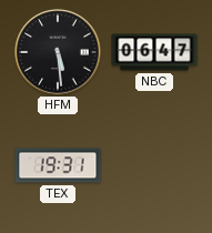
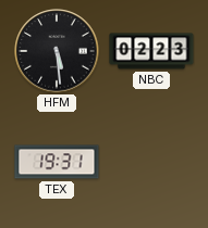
NBC: 06:47 -> 02:23 (151, 51)
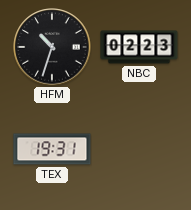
HFM: 5:29 -> 10:33 (52, 47)
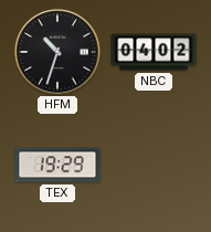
NBC: 02:23 -> 04:02 (154, 52)
TEX: 19:31 -> 19:29 (57, 165)
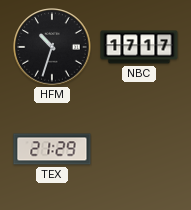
NBC: 04:02 -> 17:17 (139, 47)
TEX: 19:29 -> 21:29 (52, 149)
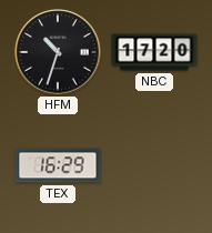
NBC: 17:17 -> 17:20 (154, 52)
TEX: 21:29 -> 16:29 (58, 165)
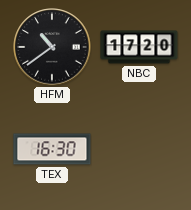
HFM: 10:33 -> 10:39 (52, 47)
TEX: 16:29 -> 16:30 (52, 149)
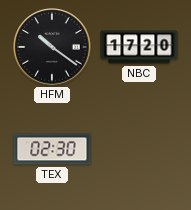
HFM: 10:39 -> 10:21 (52, 47)
TEX: 16:30 -> 02:30 (52, 149)
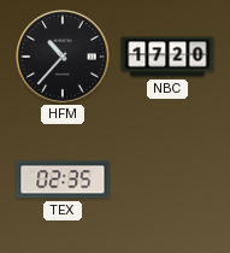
HFM: 10:21 -> 10:37 (63, 57)
TEX: 02:30 -> 02:35 (63, 180)
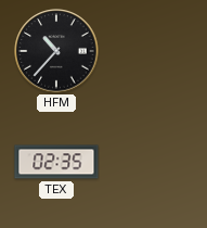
NBC: 17:20 -> none (167, 57)
